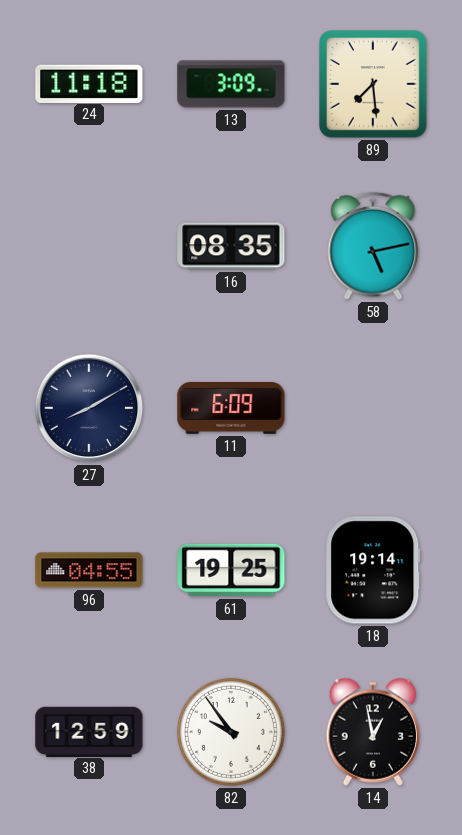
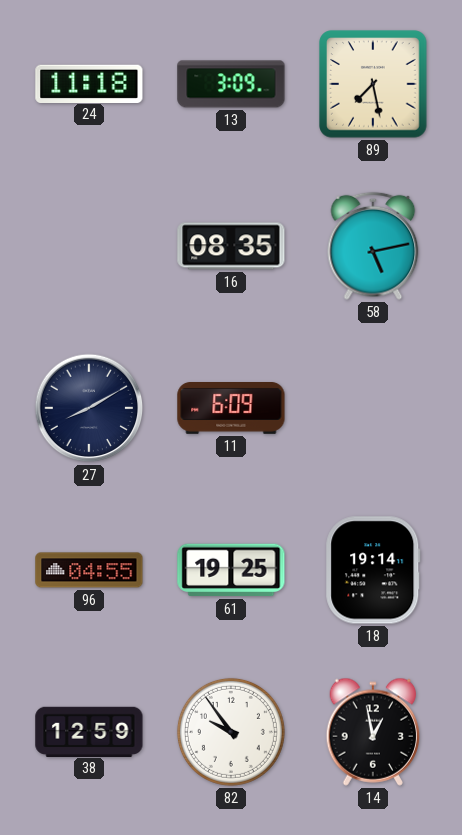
89: 7:29 -> 7:28 (373, 84)
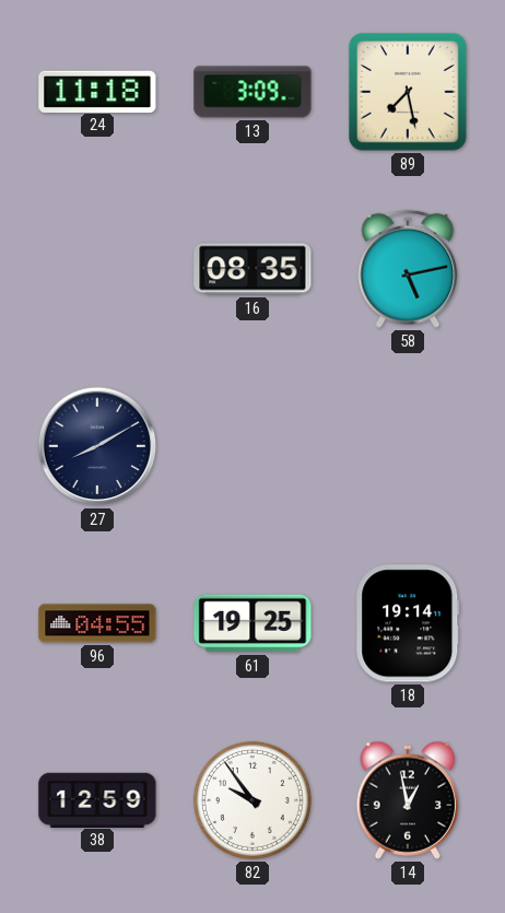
11: 6:09 -> none (231, 409)
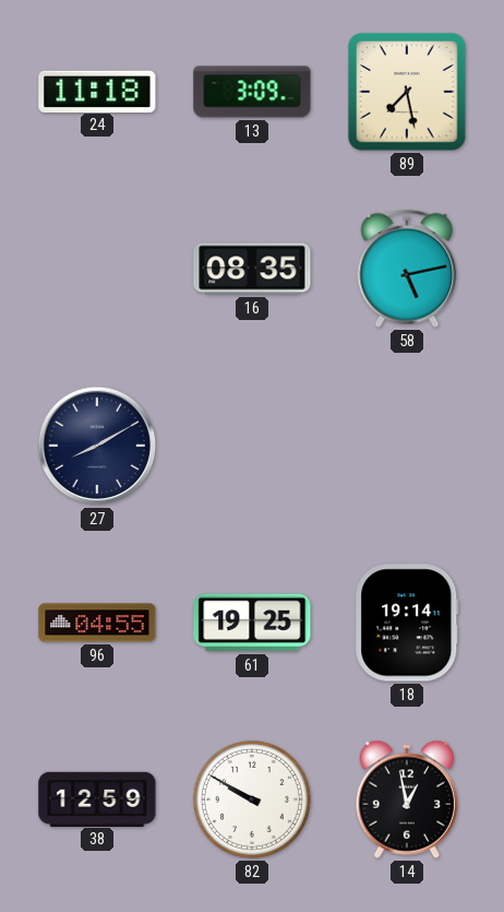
82: 9:54 -> 9:50 (252, 800)
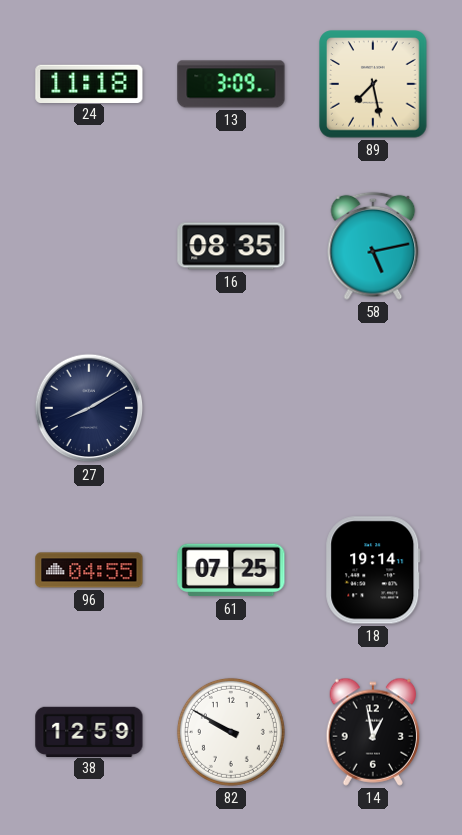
61: 19:25 -> 07:25 (231, 570)
